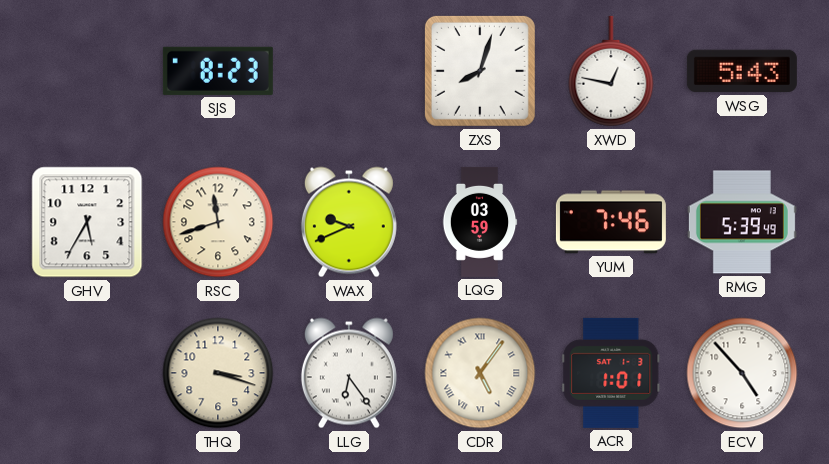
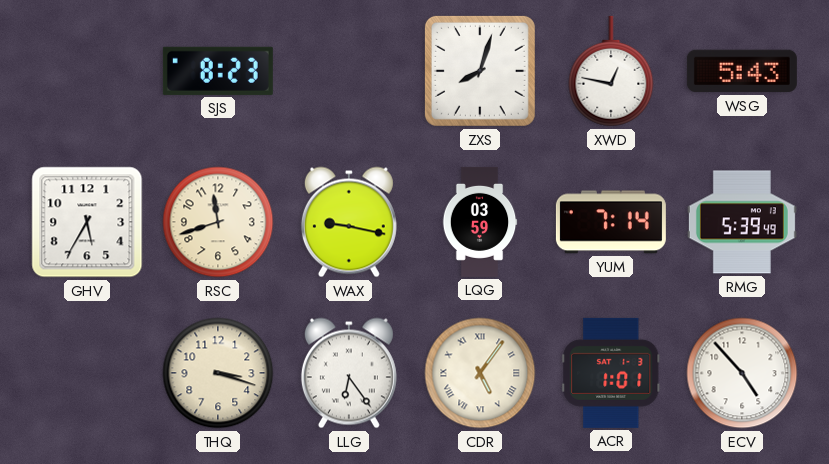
WAX: 9:41 -> 9:17 (349, 222)
YUM: 7:46 -> 7:14 (611, 222)
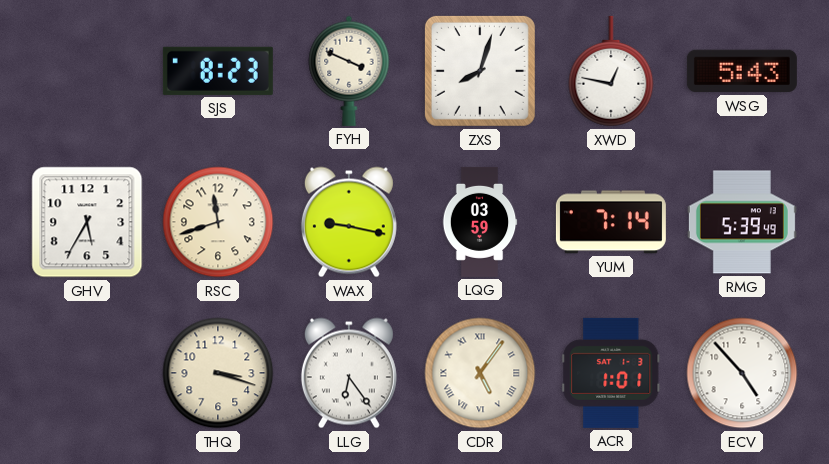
FYH: none -> 3:49 (349, 71)
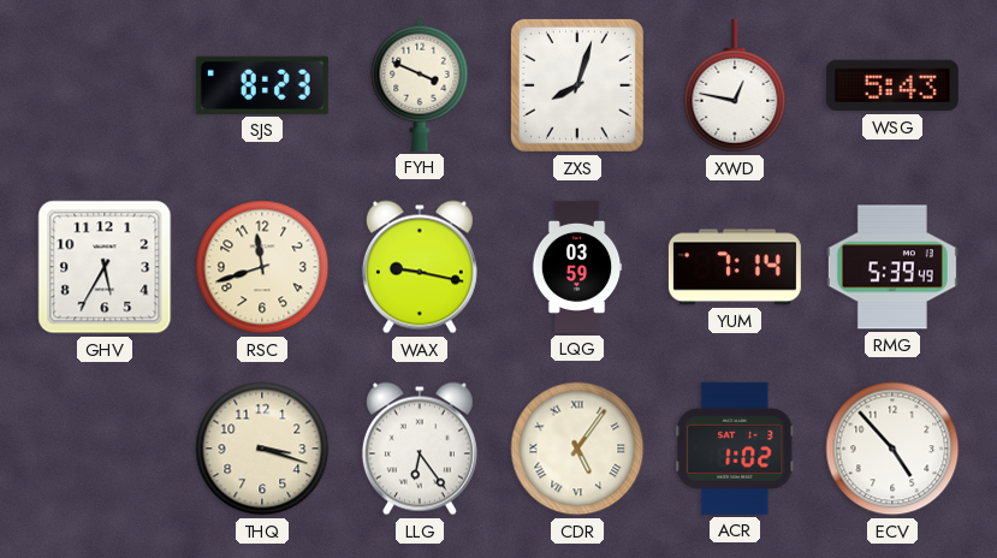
ACR: 1:01 -> 1:02 (735, 449)
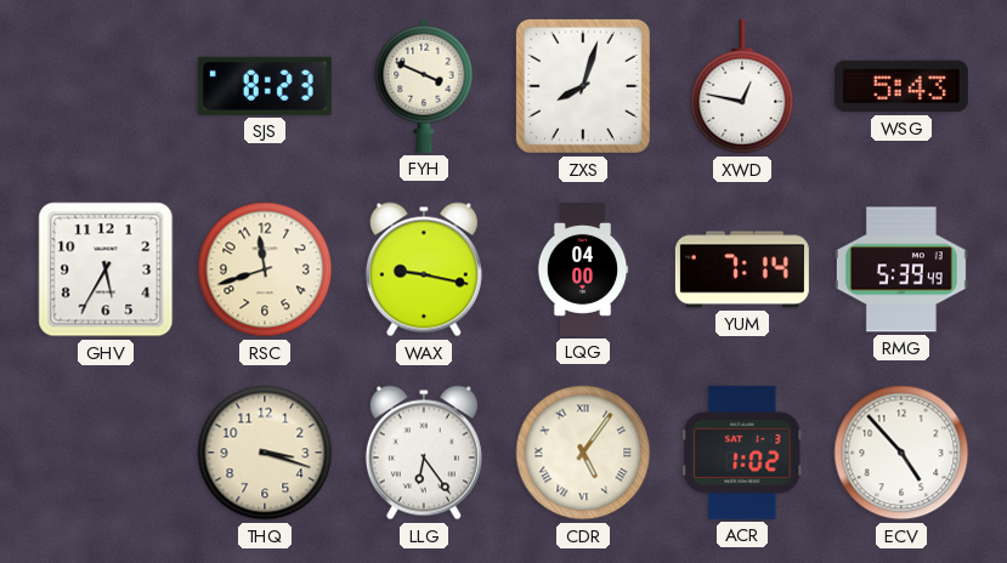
LQG: 03:59 -> 04:00 (583, 269)
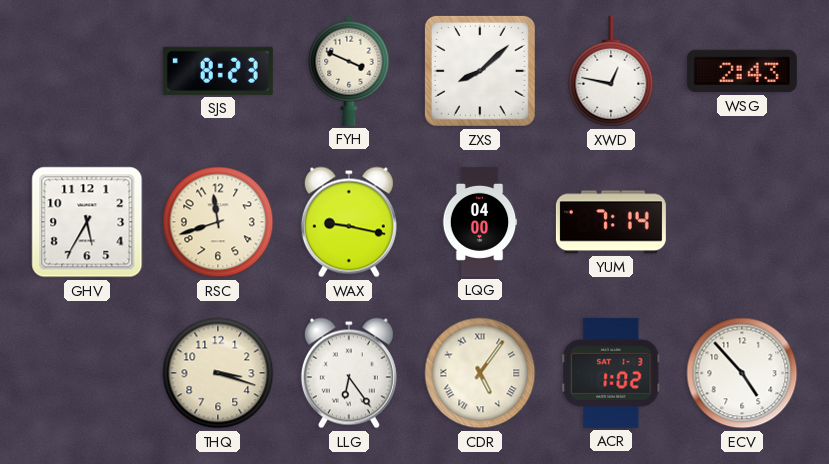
ZXS: 8:03 -> 8:08 (480, 71)
WSG: 5:43 -> 2:43 (742, 71)
RMG: 5:39 -> none (901, 269)
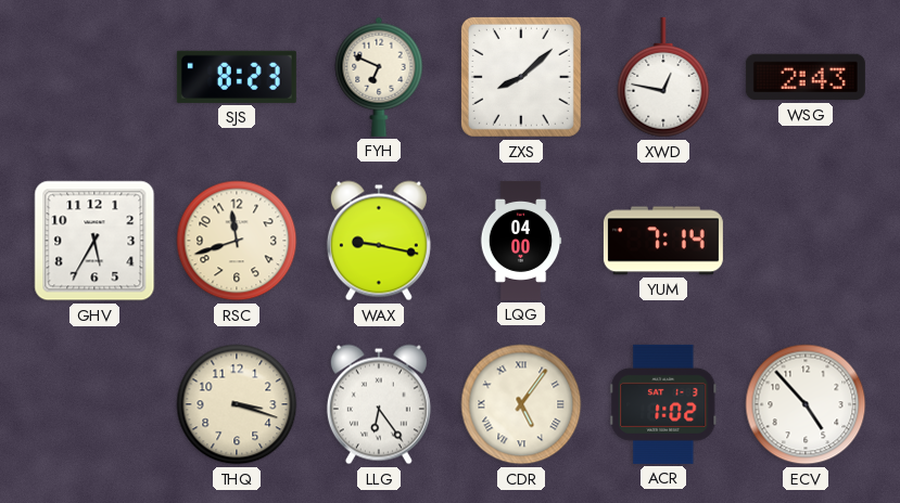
FYH: 3:49 -> 6:49 (379, 77)
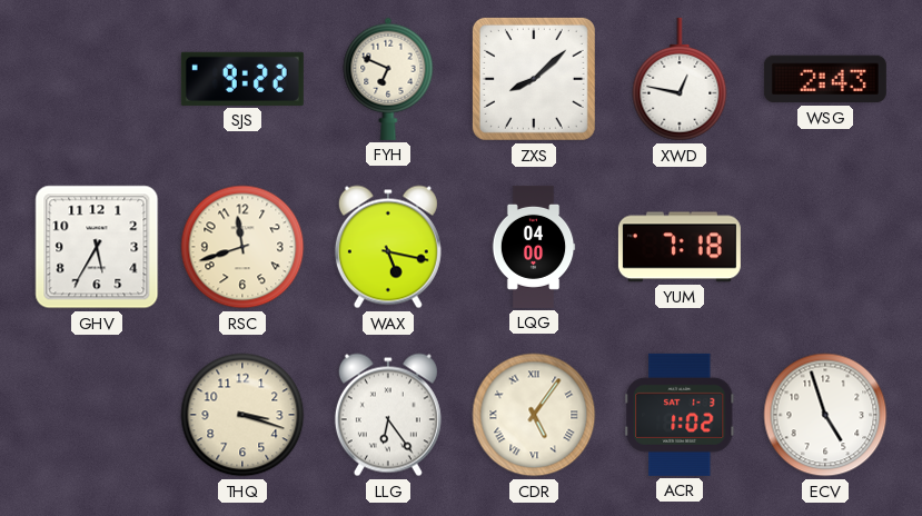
SJS: 8:23 -> 9:22 (242, 79)
WAX: 9:17 -> 5:17 (388, 247)
YUM: 7:14 -> 7:18 (680, 247)
ECV: 4:53 -> 4:57 (825, 415)
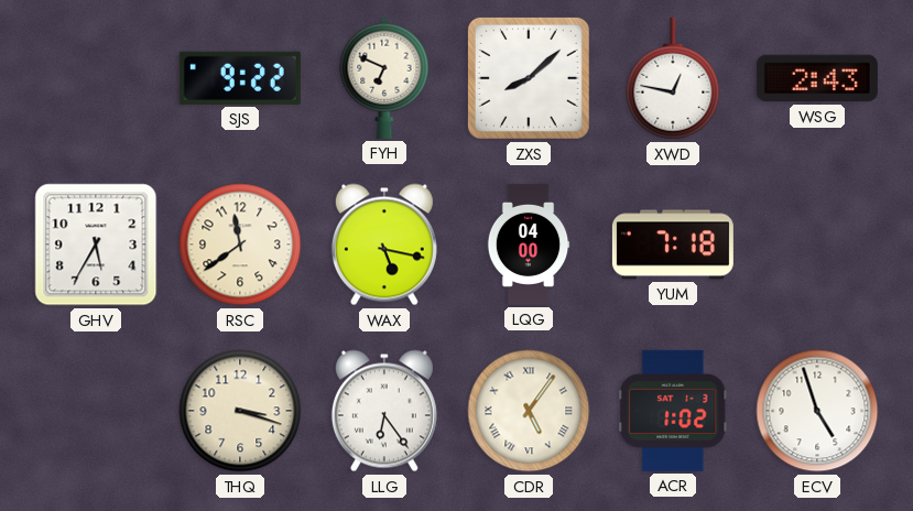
RSC: 11:42 -> 11:39 (240, 244)
